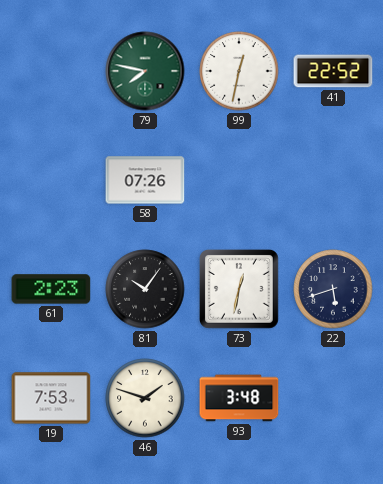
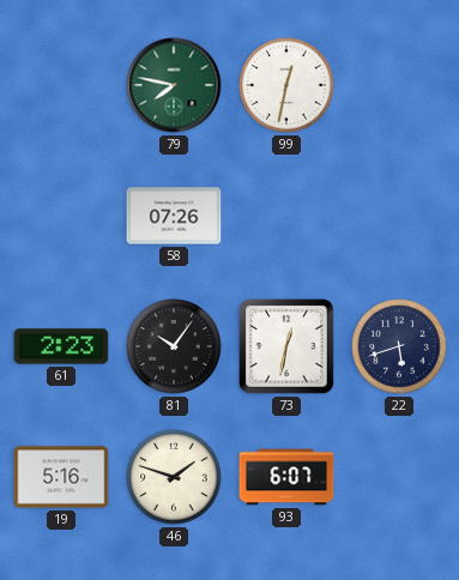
41: 22:52 -> none (333, 71)
19: 7:53 -> 5:16 (61, 477)
93: 3:48 -> 6:07 (286, 477)
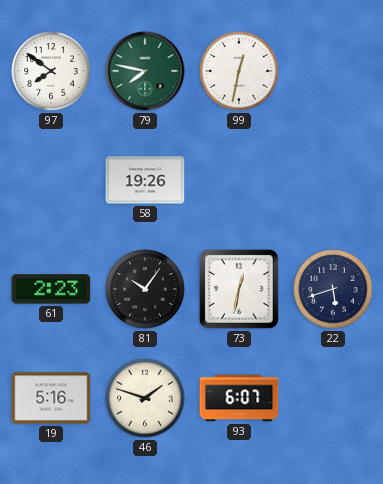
97: none -> 7:51 (51, 71)
58: 07:26 -> 19:26 (145, 180)
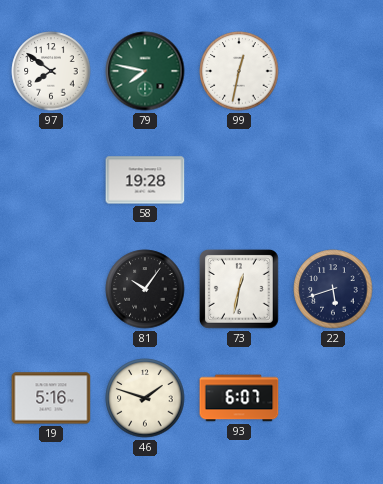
58: 19:26 -> 19:28 (145, 180)
61: 2:23 -> none (51, 289)
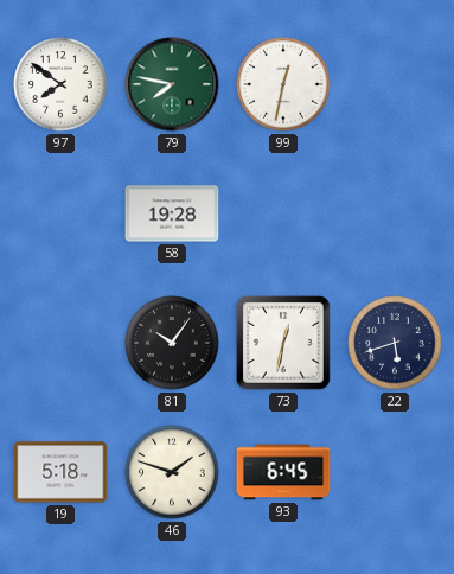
19: 5:16 -> 5:18 (60, 472)
93: 6:07 -> 6:45 (283, 472)
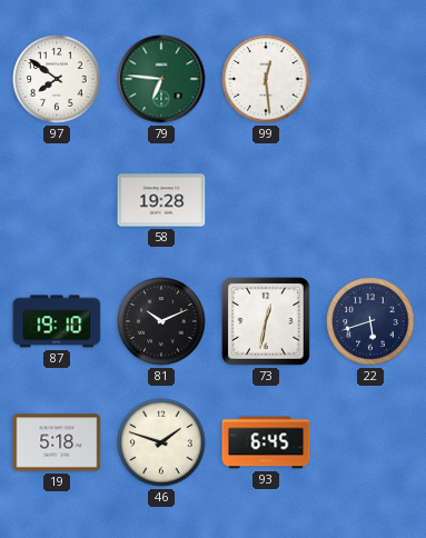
79: 7:47 -> 6:46 (161, 79)
99: 12:32 -> 12:29 (266, 79)
87: none -> 19:10 (57, 321)
81: 10:06 -> 10:11 (161, 321)
